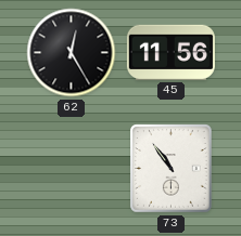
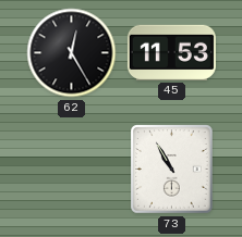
45: 11:56 -> 11:53 (171, 52)
73: 10:54 -> 10:55 (172, 170)
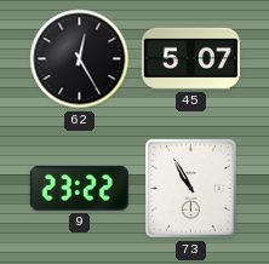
45: 11:53 -> 5:07 (190, 58)
9: none -> 23:22 (79, 189)
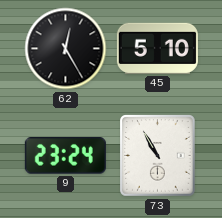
45: 5:07 -> 5:10 (157, 48)
9: 23:22 -> 23:24 (65, 156)
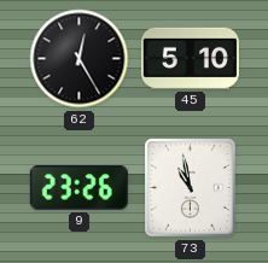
9: 23:24 -> 23:26 (78, 188)
73: 10:55 -> 10:58 (191, 188)
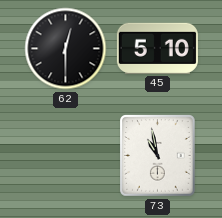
62: 12:25 -> 12:30 (66, 49)
9: 23:26 -> none (78, 188)
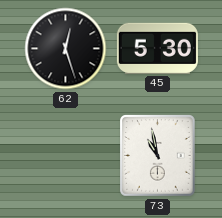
62: 12:30 -> 12:27 (66, 49)
45: 5:10 -> 5:30 (157, 48)
